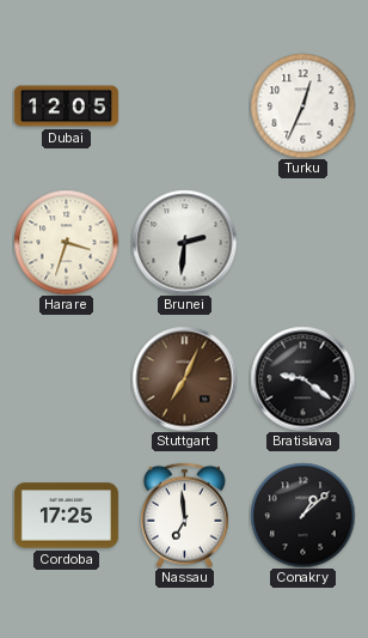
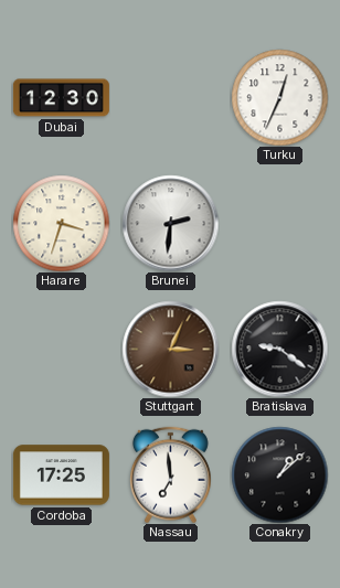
Dubai: 12:05 -> 12:30 (61, 98)
Stuttgart: 7:04 -> 3:04 (170, 349)
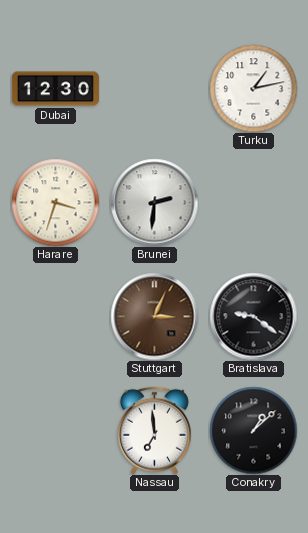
Turku: 12:34 -> 1:13 (253, 88)
Cordoba: 17:25 -> none (61, 475)
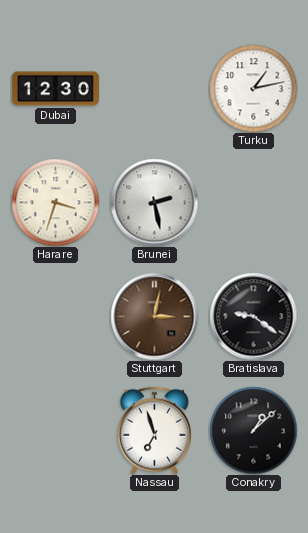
Brunei: 2:31 -> 2:28 (154, 202)
Stuttgart: 3:04 -> 3:02 (154, 316)
Nassau: 6:59 -> 6:57 (154, 430)
